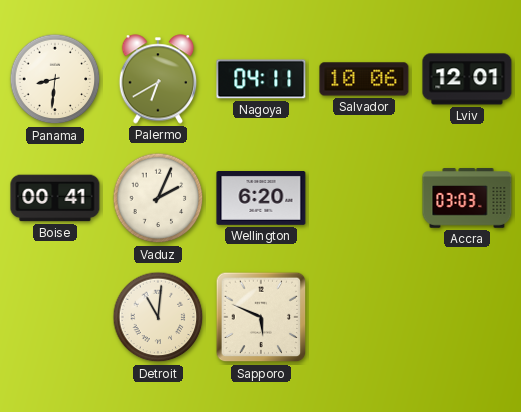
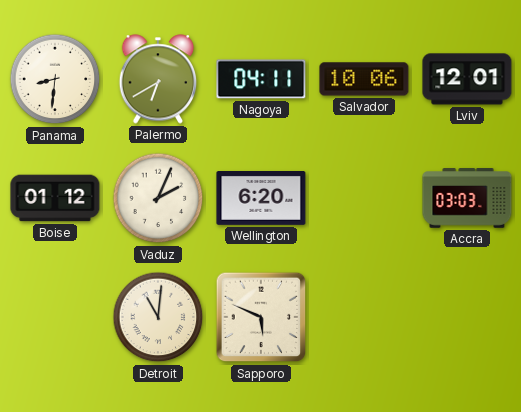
Boise: 00:41 -> 01:12 (55, 198)
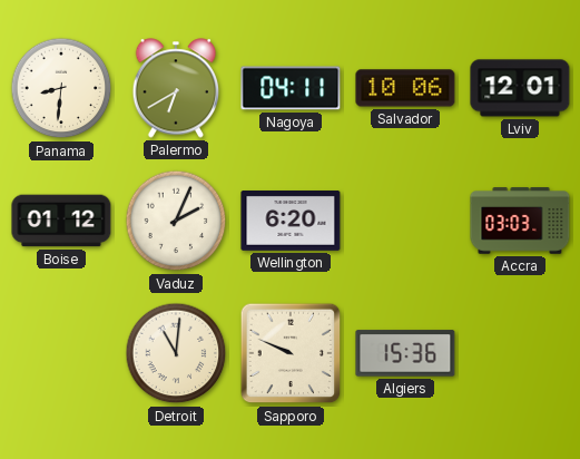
Sapporo: 5:49 -> 9:49 (291, 353)
Algiers: none -> 15:36 (405, 353)
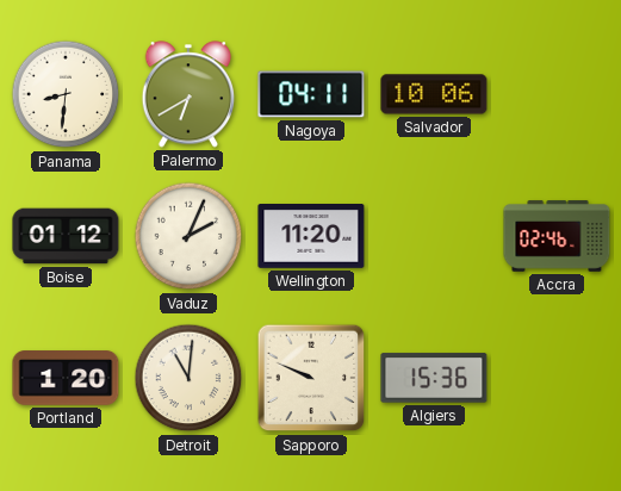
Lviv: 12:01 -> none (520, 88)
Wellington: 6:20 -> 11:20 (311, 237)
Accra: 03:03 -> 02:46 (557, 236)
Portland: none -> 1:20 (66, 378)
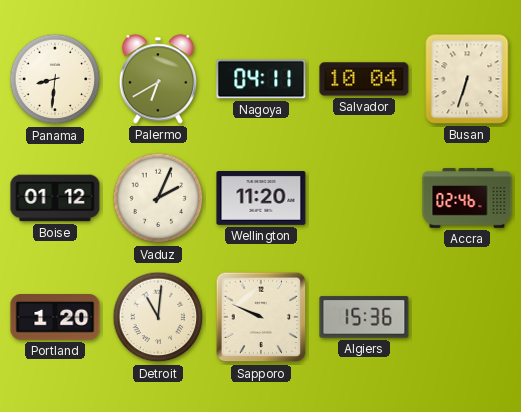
Salvador: 10:06 -> 10:04 (364, 79)
Busan: none -> 6:33 (467, 79)
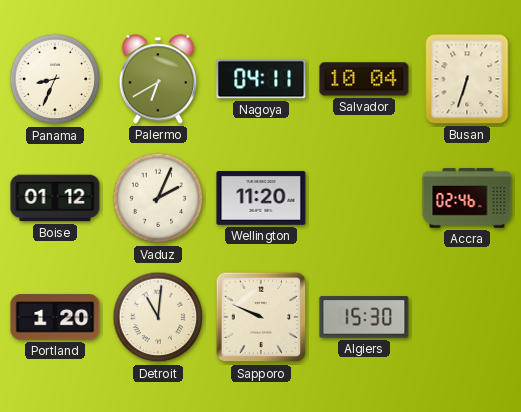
Panama: 8:31 -> 8:34 (55, 79)
Algiers: 15:36 -> 15:30 (364, 317)
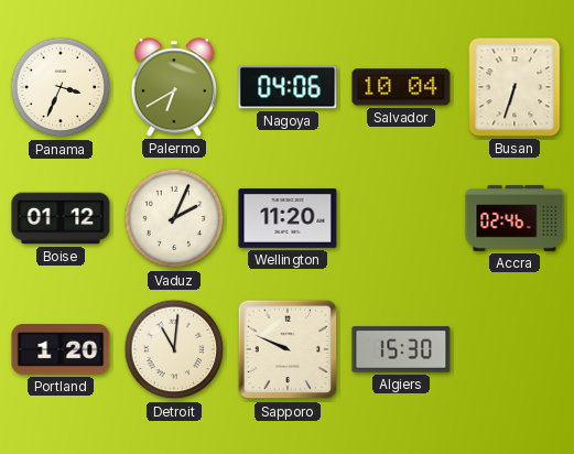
Panama: 8:34 -> 3:34 (61, 87)
Nagoya: 04:11 -> 04:06 (288, 87)
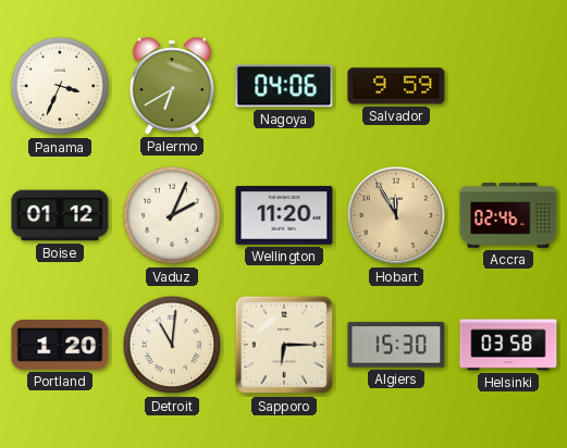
Salvador: 10:04 -> 9:59 (396, 86)
Busan: 6:33 -> none (515, 87)
Hobart: none -> 11:55 (396, 215)
Sapporo: 9:49 -> 6:15 (284, 345)
Helsinki: none -> 03:58 (508, 345)
